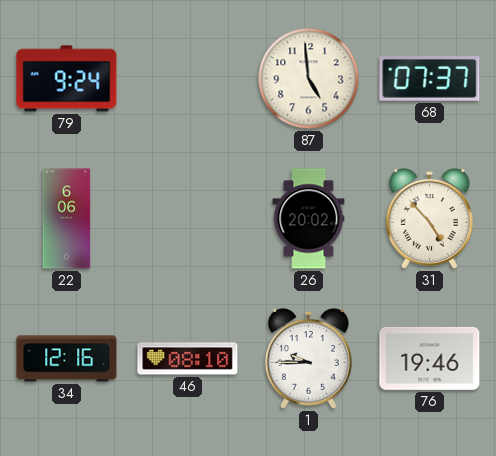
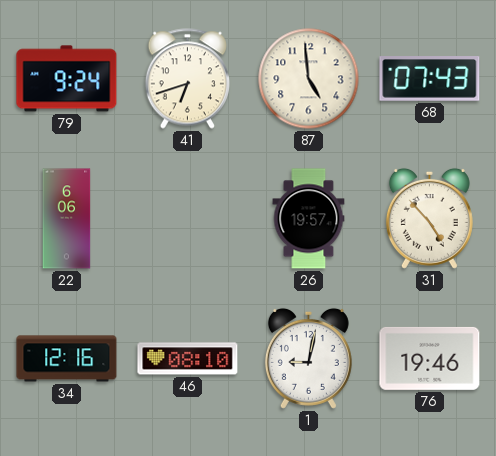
41: none -> 6:42 (187, 79)
68: 07:37 -> 07:43 (430, 79)
26: 20:02 -> 19:57 (309, 219)
1: 9:45 -> 9:02 (308, 358)
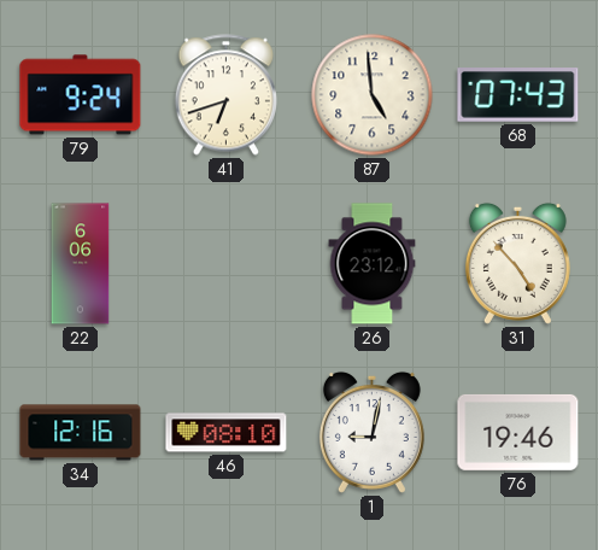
26: 19:57 -> 23:12 (373, 264)
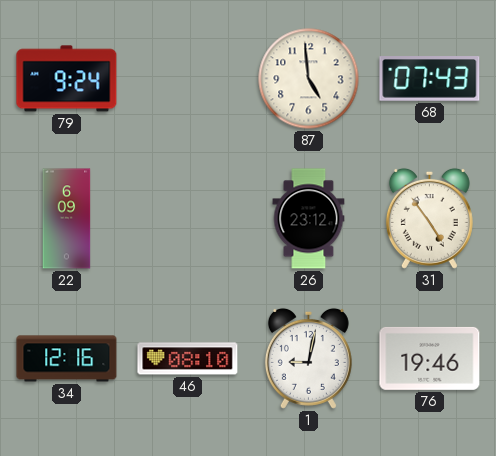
41: 6:42 -> none (225, 95)
22: 6:06 -> 6:09 (67, 219)
31: 4:53 -> 4:54 (429, 218)
